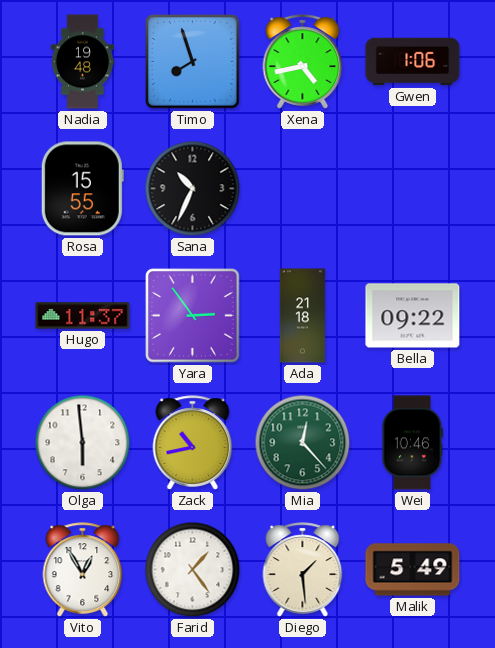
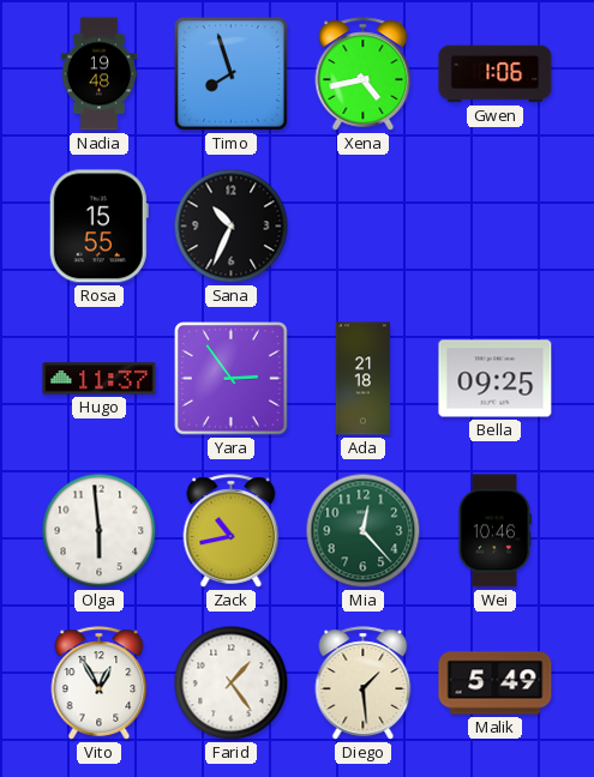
Bella: 09:22 -> 09:25 (496, 379)
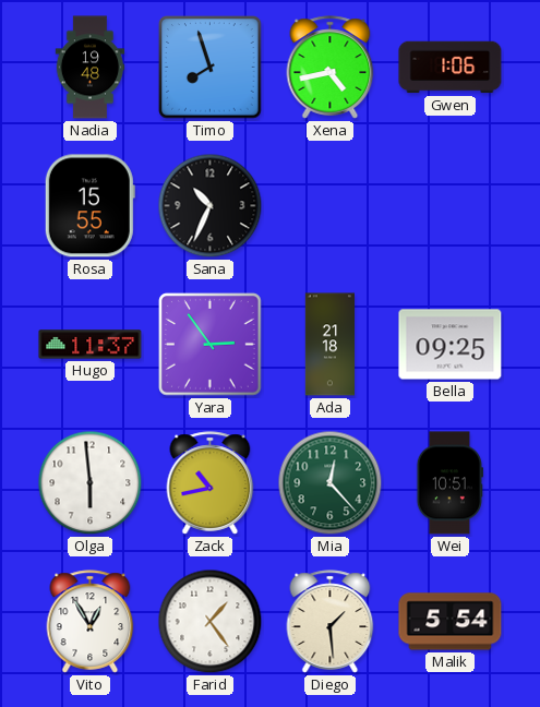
Wei: 10:46 -> 10:51 (451, 483)
Malik: 5:49 -> 5:54 (451, 622)
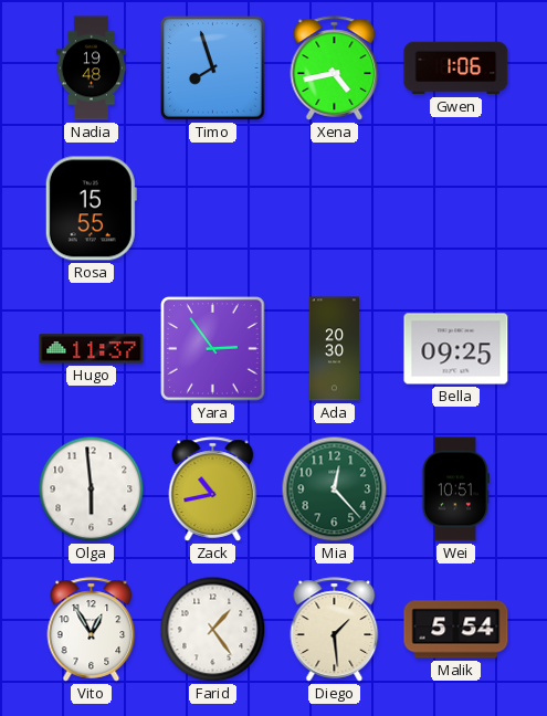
Sana: 10:34 -> none (211, 206)
Ada: 21:18 -> 20:30 (334, 349)
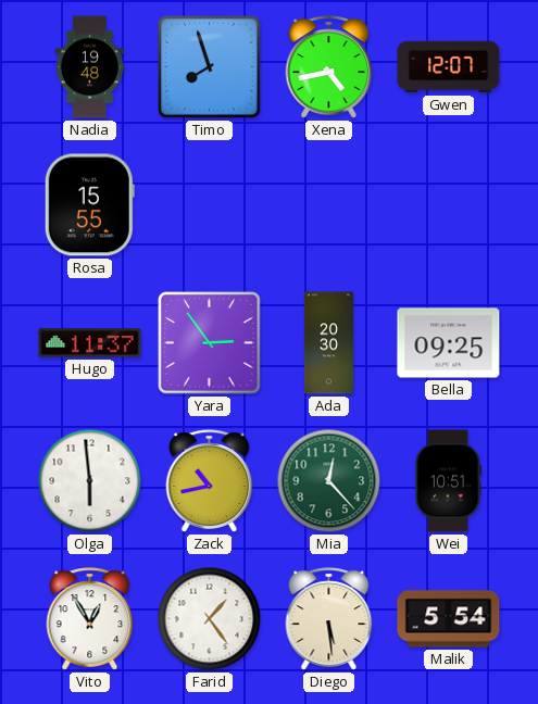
Gwen: 1:06 -> 12:07 (449, 67)
Diego: 1:29 -> 5:29 (329, 619)
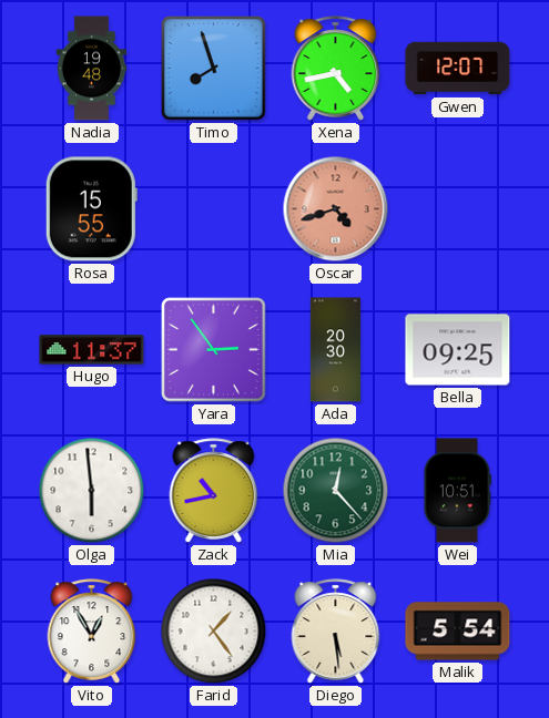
Oscar: none -> 4:42 (336, 209)
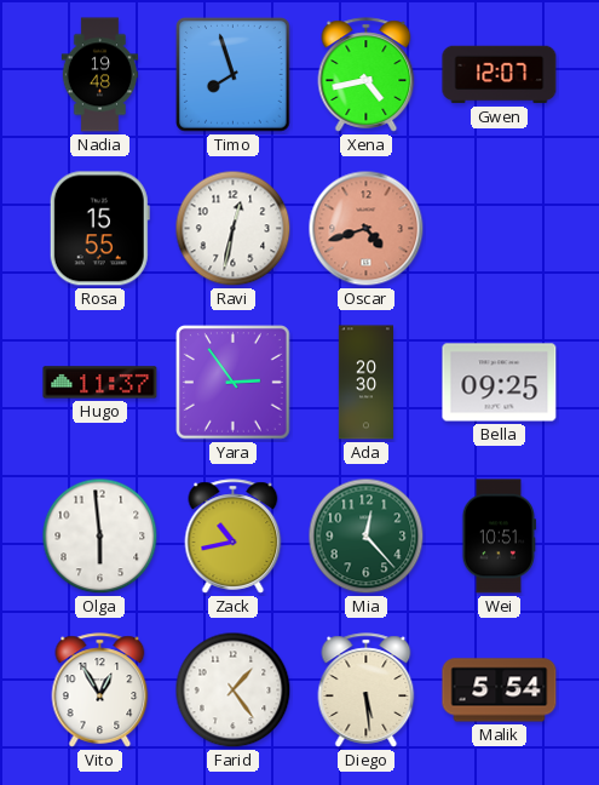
Ravi: none -> 12:32 (234, 229)
